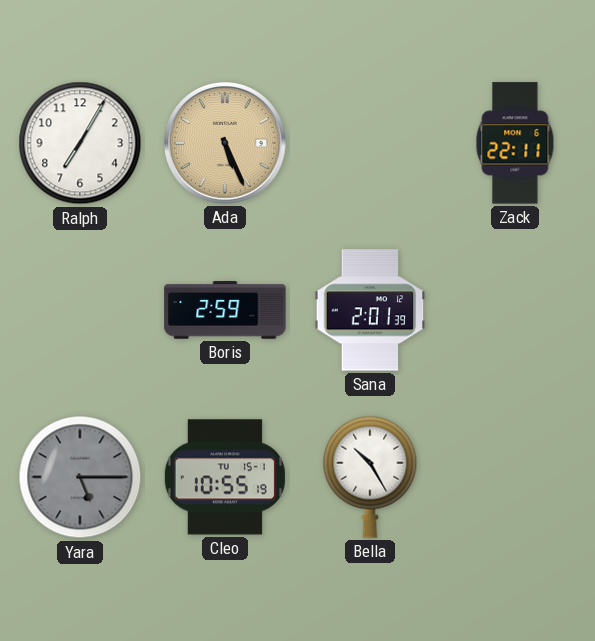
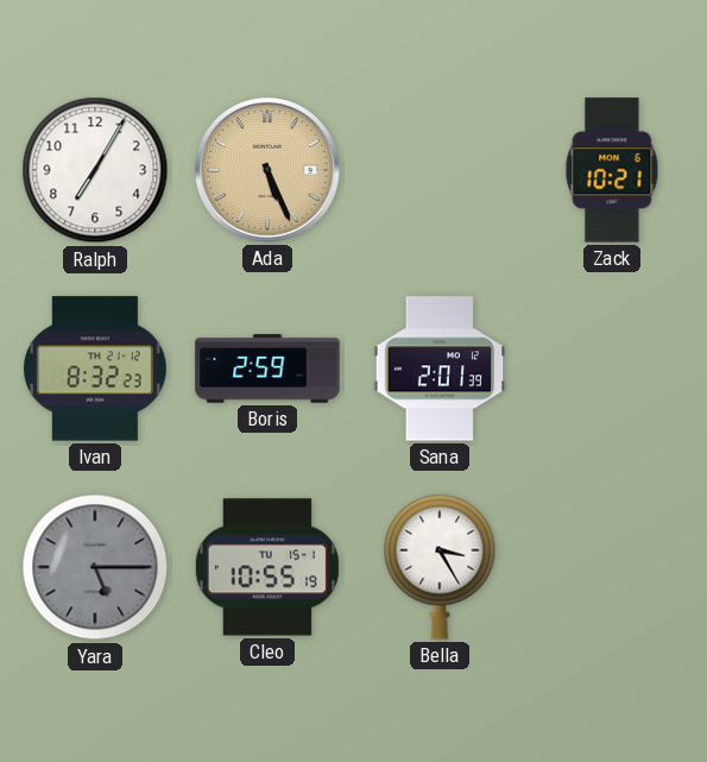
Zack: 22:11 -> 10:21 (612, 170)
Ivan: none -> 8:32 (95, 369)
Bella: 10:25 -> 3:25 (440, 567)
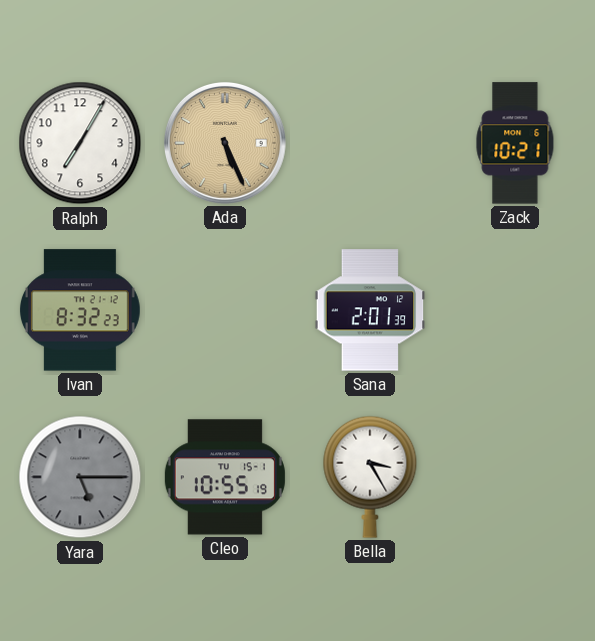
Boris: 2:59 -> none (267, 369)
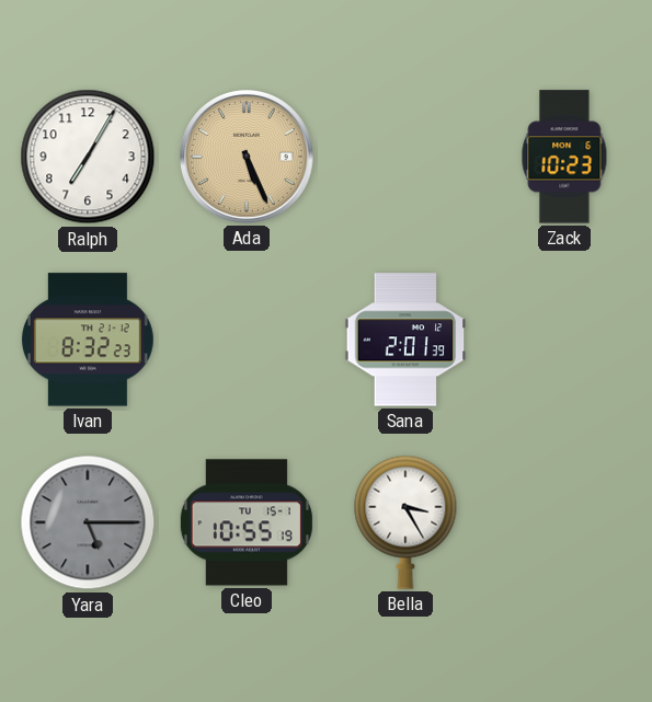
Zack: 10:21 -> 10:23 (564, 157)
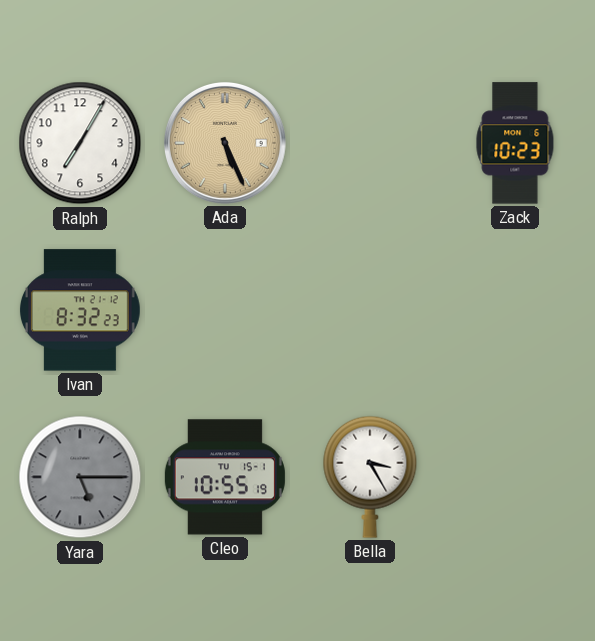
Sana: 2:01 -> none (405, 340)
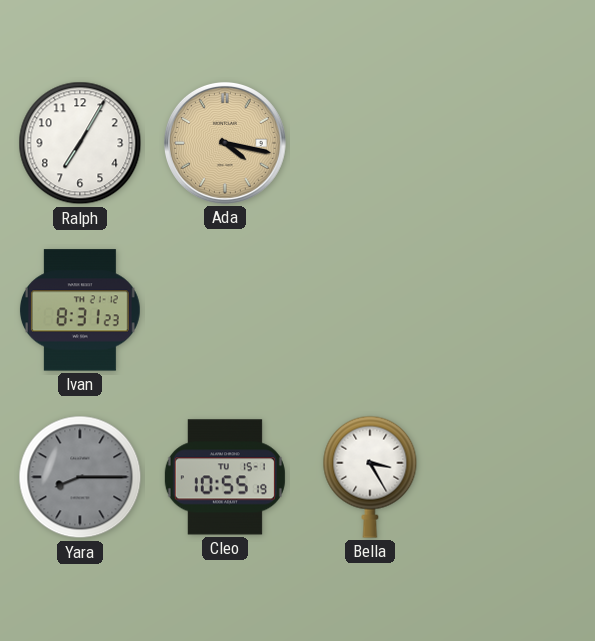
Ada: 5:26 -> 4:17 (225, 143)
Zack: 10:23 -> none (515, 143)
Ivan: 8:32 -> 8:31 (80, 310)
Yara: 5:15 -> 8:15 (80, 477)
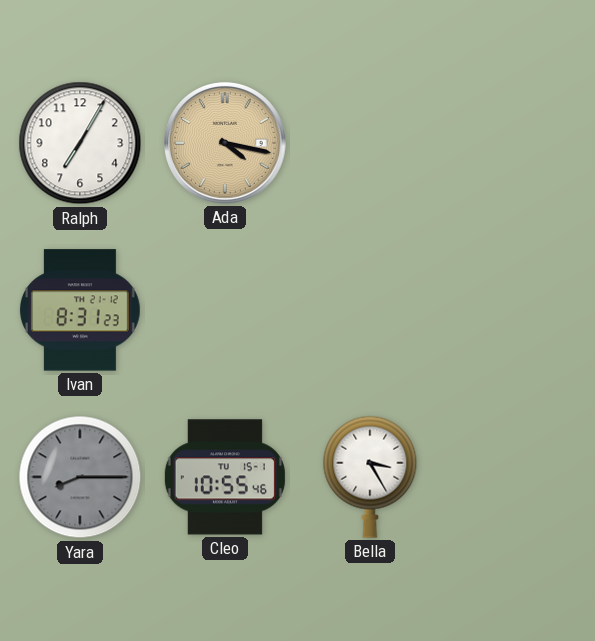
Cleo: 10:55:19 -> 10:55:46 (225, 477)
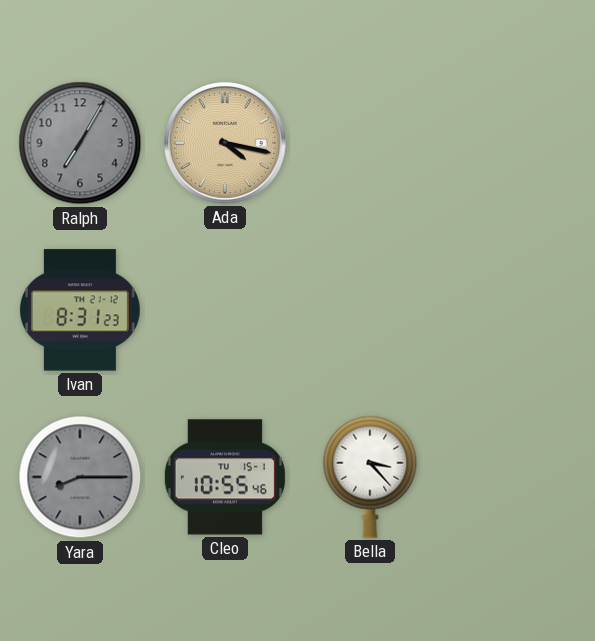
Ralph dial: white -> grey (80, 143)
Bella: 3:25 -> 3:23 (370, 477)
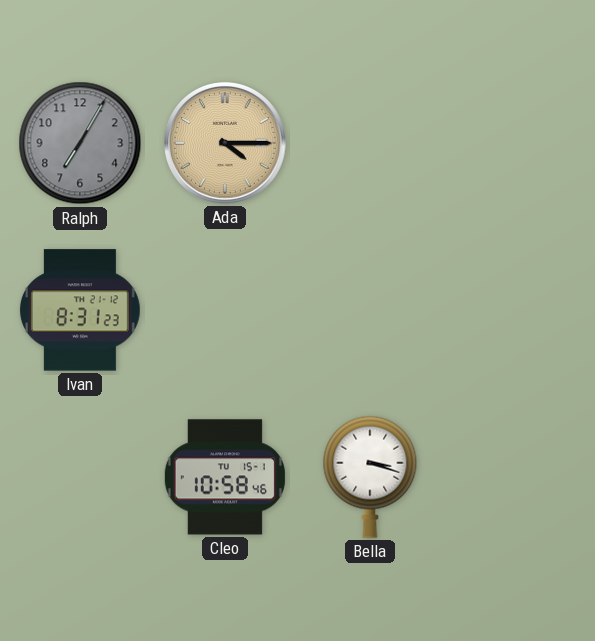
Ada: 4:17 -> 4:15 (225, 143)
Yara: 8:15 -> none (80, 477)
Cleo: 10:55 -> 10:58 (225, 477)
Bella: 3:23 -> 3:18 (370, 477)
